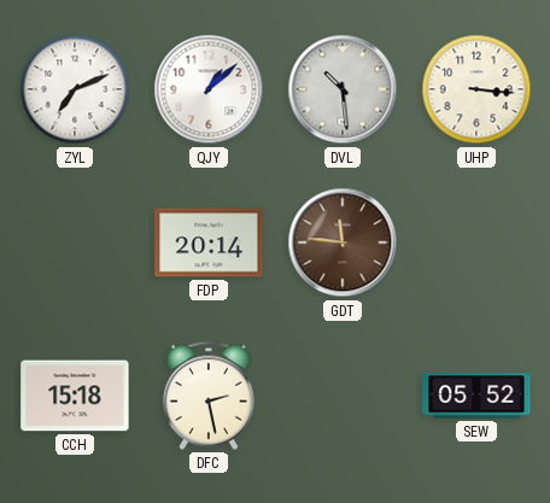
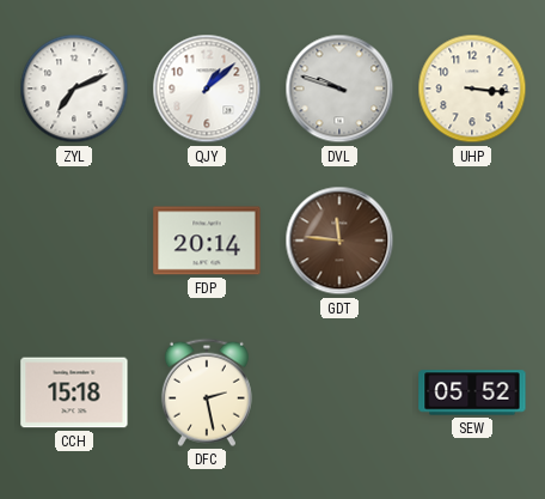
DVL: 10:29 -> 9:48 (339, 89)
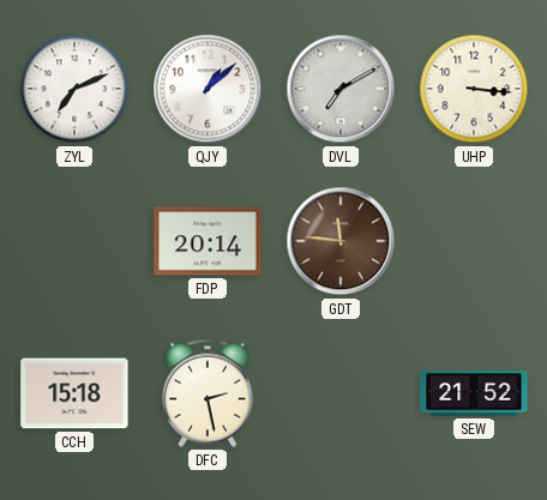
DVL: 9:48 -> 7:10 (341, 89)
SEW: 05:52 -> 21:52 (474, 393)
